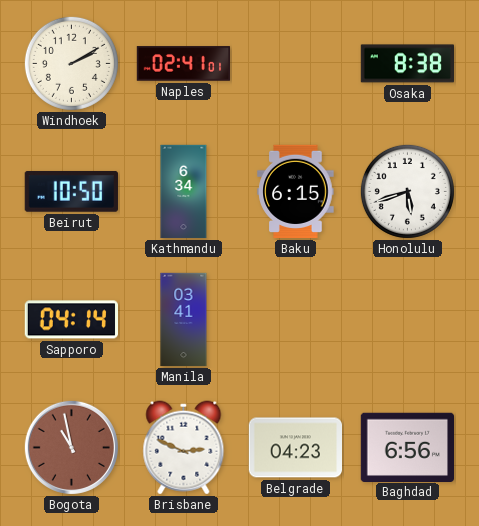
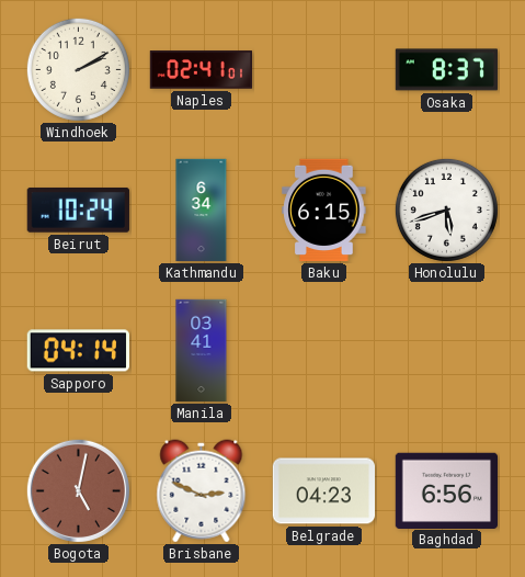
Osaka: 8:38 -> 8:37 (446, 70)
Beirut: 10:50 -> 10:24 (78, 211)
Bogota: 10:58 -> 5:02 (78, 490)
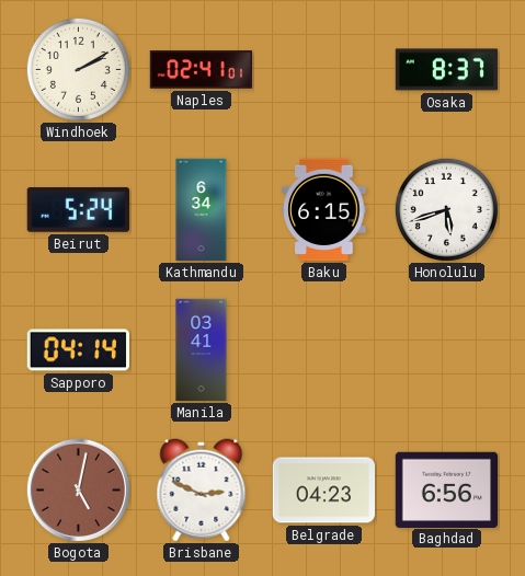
Beirut: 10:24 -> 5:24 (78, 210)
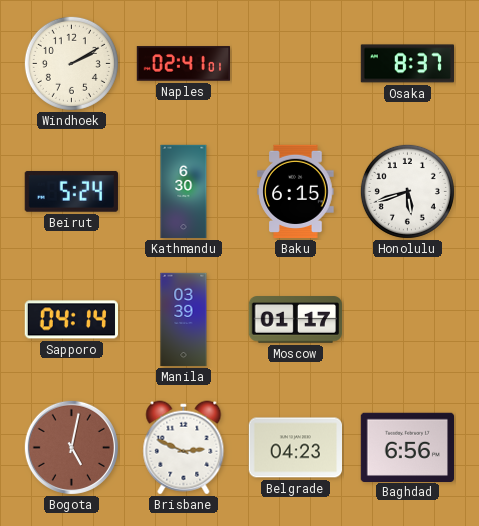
Kathmandu: 6:34 -> 6:30 (184, 192)
Manila: 03:41 -> 03:39 (184, 320)
Moscow: none -> 01:17 (295, 320)
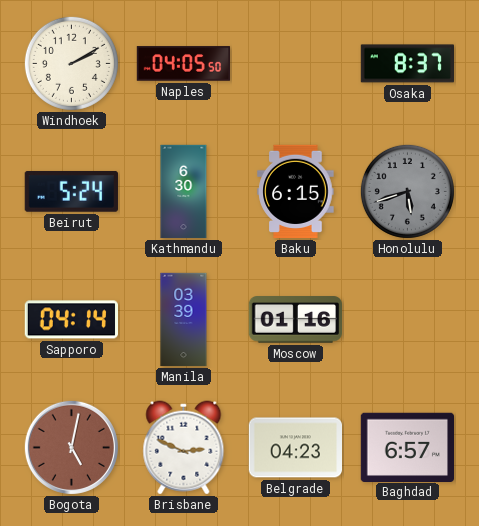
Naples: 02:41 -> 04:05 (184, 64)
Honolulu dial: white -> grey (407, 191)
Moscow: 01:17 -> 01:16 (295, 320)
Baghdad: 6:56 -> 6:57 (407, 447)
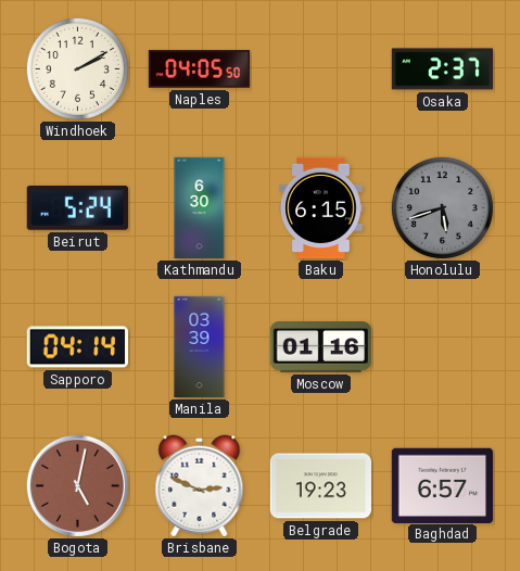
Osaka: 8:37 -> 2:37 (442, 69)
Belgrade: 04:23 -> 19:23 (320, 486)
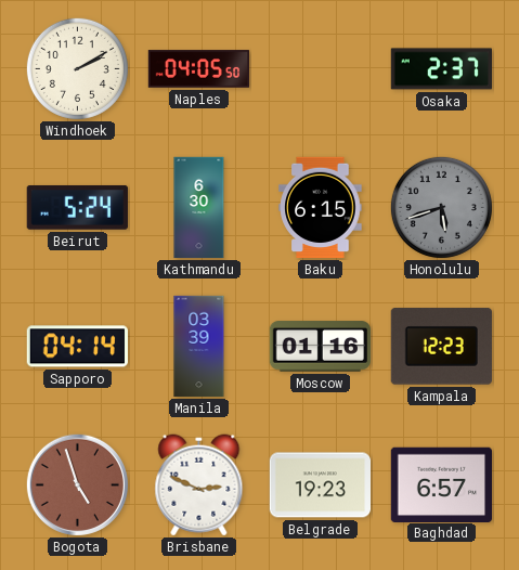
Kampala: none -> 12:23 (441, 347)
Bogota: 5:02 -> 4:57 (77, 484)
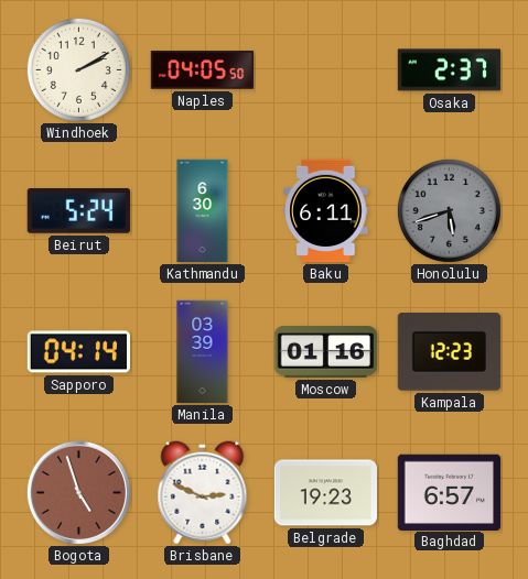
Baku: 6:15 -> 6:11 (326, 211)
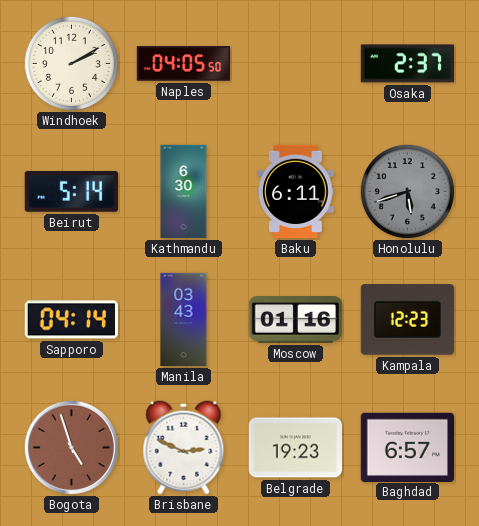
Beirut: 5:24 -> 5:14 (71, 192)
Manila: 03:39 -> 03:43 (184, 320)
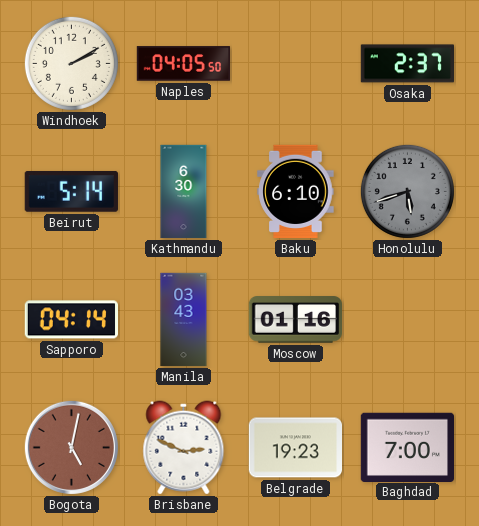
Baku: 6:11 -> 6:10 (296, 192)
Kampala: 12:23 -> none (407, 320)
Bogota: 4:57 -> 5:02 (71, 447)
Baghdad: 6:57 -> 7:00 (407, 447)
